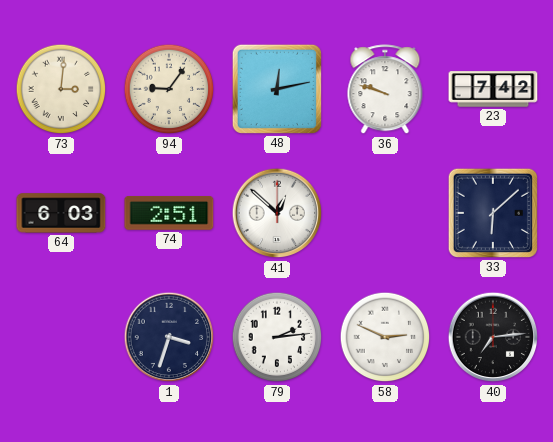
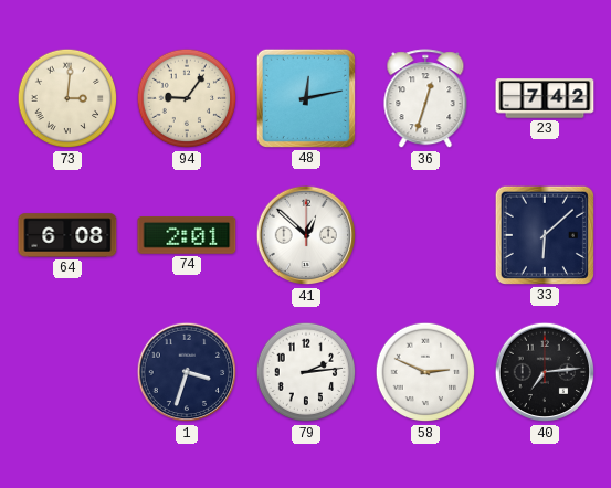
36: 9:48 -> 12:33 (425, 99)
64: 6:03 -> 6:08 (67, 235)
74: 2:51 -> 2:01 (187, 236)
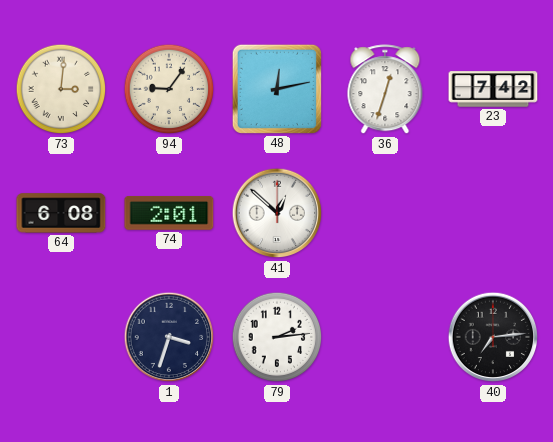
33: 6:08 -> none (545, 235)
58: 2:49 -> none (425, 372)
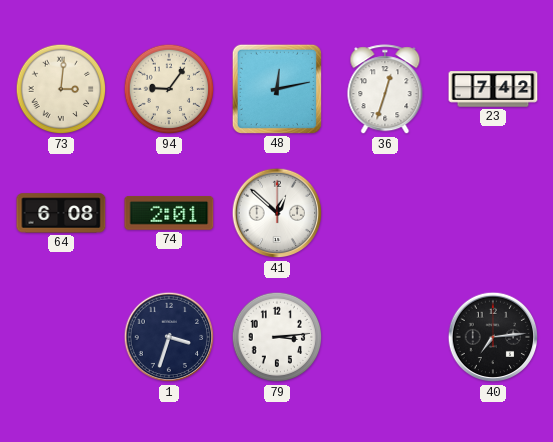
79: 2:14 -> 3:14 (277, 337)
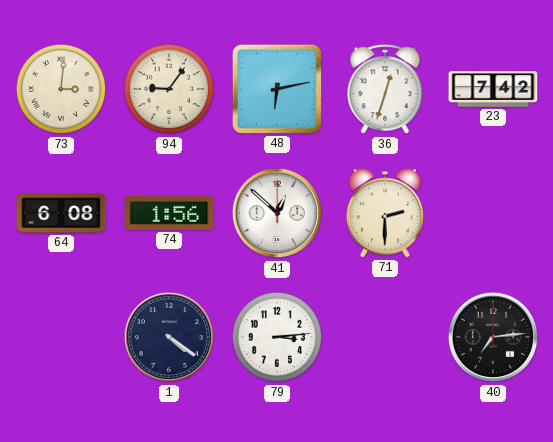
48: 12:13 -> 6:13 (277, 89)
74: 2:01 -> 1:56 (169, 214)
71: none -> 2:30 (385, 213)
1: 3:33 -> 4:21 (169, 337)
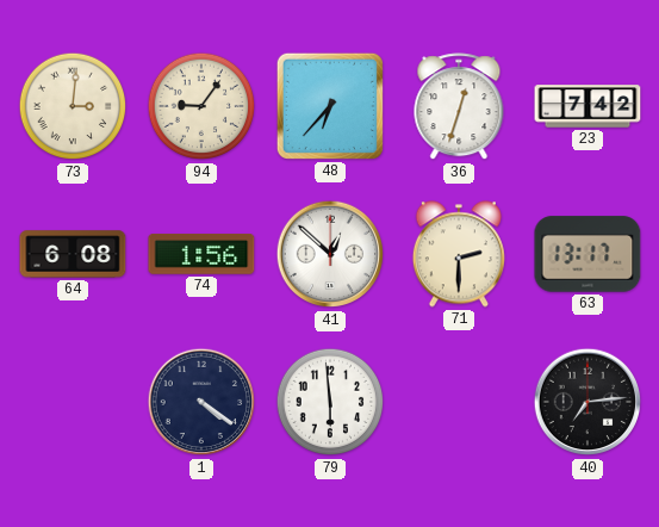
48: 6:13 -> 6:37 (330, 106)
63: none -> 13:17 (587, 254)
79: 3:14 -> 5:59 (330, 402)
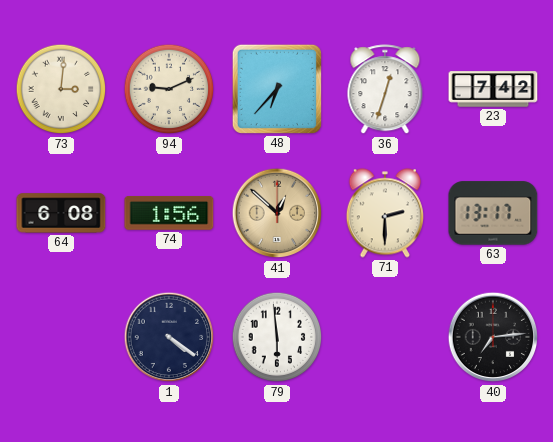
94: 9:06 -> 9:11 (169, 89)
41 dial: white -> champagne (277, 213)
